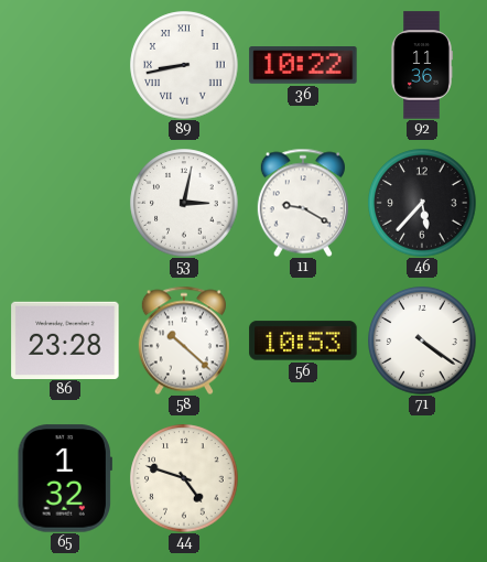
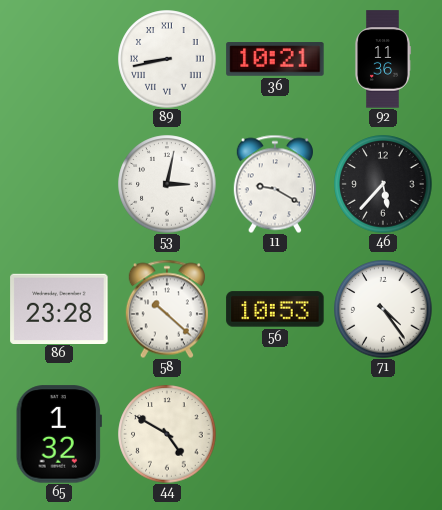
36: 10:22 -> 10:21 (275, 59)
71: 4:21 -> 4:24 (383, 309)
44: 4:48 -> 4:50 (167, 434)
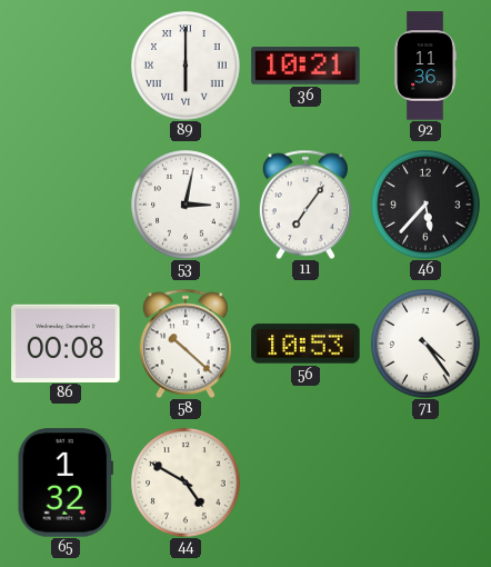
89: 8:43 -> 6:00 (186, 66)
11: 9:20 -> 7:06 (305, 205)
86: 23:28 -> 00:08 (66, 342)
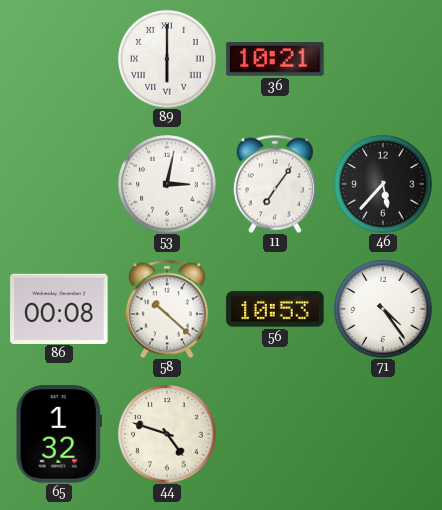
92: 11:36 -> none (425, 66)
44: 4:50 -> 4:48 (167, 434)
